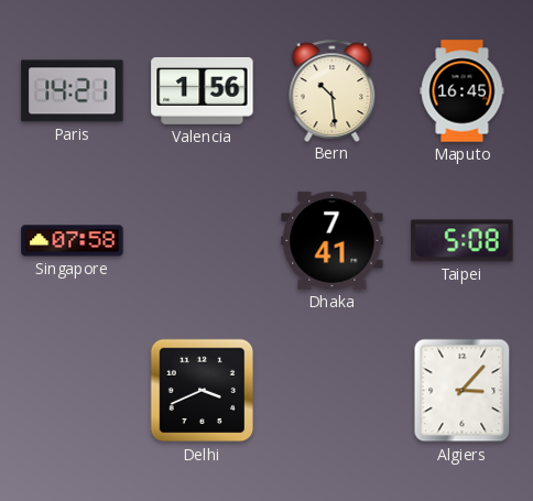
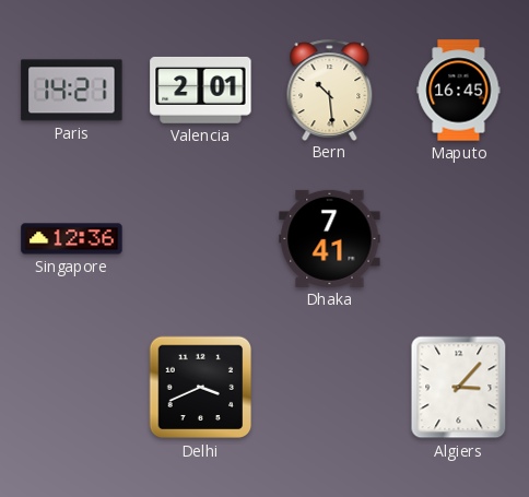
Valencia: 1:56 -> 2:01 (201, 90)
Singapore: 07:58 -> 12:36 (72, 239)
Taipei: 5:08 -> none (463, 241)
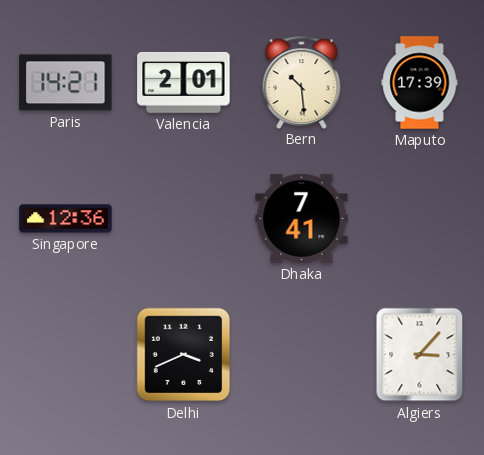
Maputo: 16:45 -> 17:39 (420, 83)
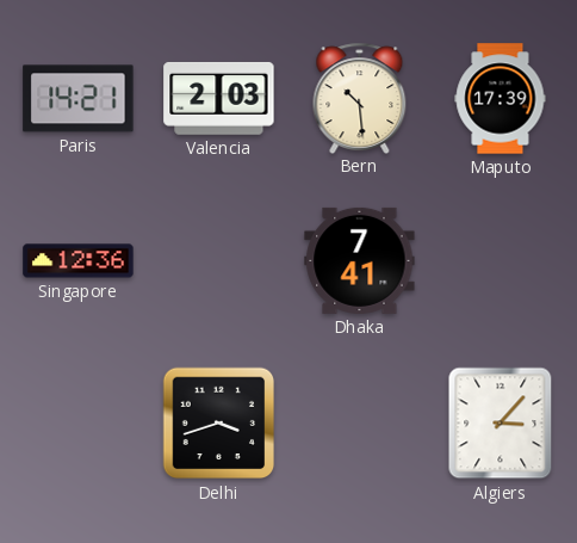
Valencia: 2:01 -> 2:03 (219, 98)
Delhi: 3:41 -> 3:42 (219, 424)
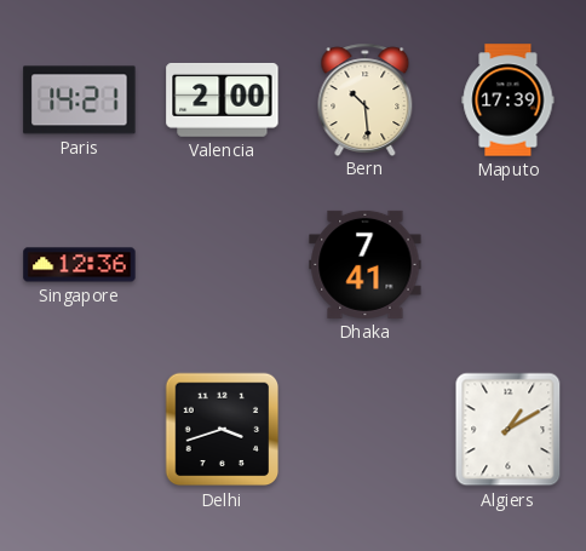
Valencia: 2:03 -> 2:00 (223, 99)
Algiers: 3:07 -> 1:10 (509, 430)
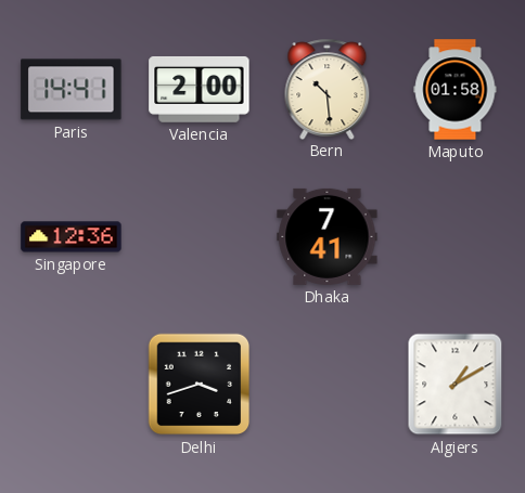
Paris: 14:21 -> 14:41 (72, 90)
Maputo: 17:39 -> 01:58 (456, 90)
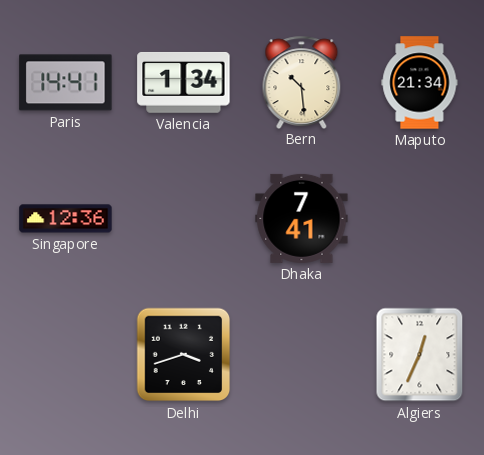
Valencia: 2:00 -> 1:34 (184, 82)
Maputo: 01:58 -> 21:34 (420, 83)
Algiers: 1:10 -> 12:34 (420, 355)
